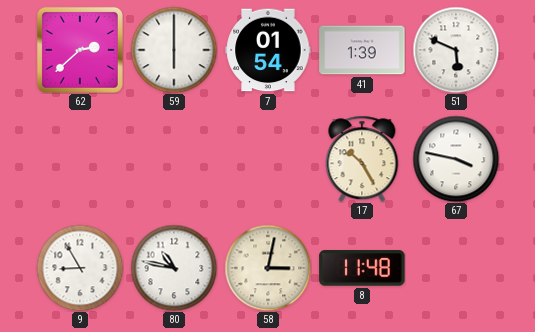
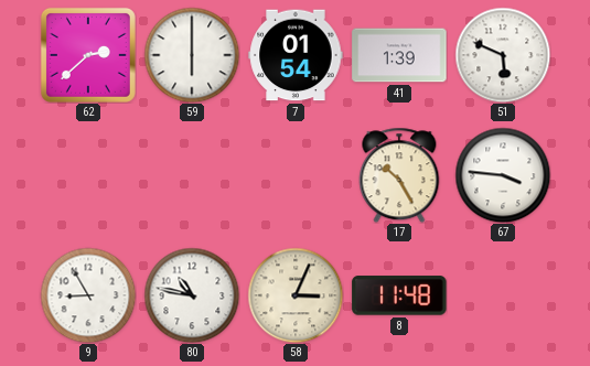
67: 3:47 -> 3:46 (503, 175)
58: 3:02 -> 3:04 (296, 295)
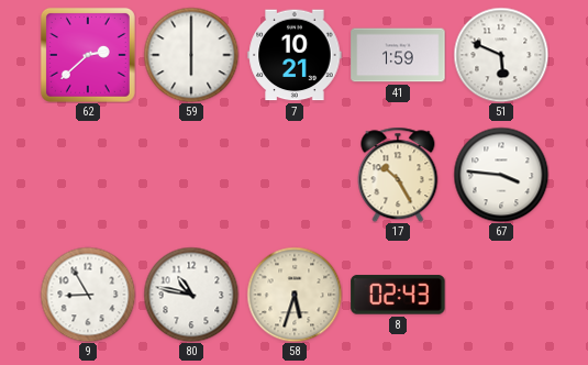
7: 01:54 -> 10:21 (295, 55)
41: 1:39 -> 1:59 (398, 55)
58: 3:04 -> 5:33 (295, 295)
8: 11:48 -> 02:43 (398, 295)
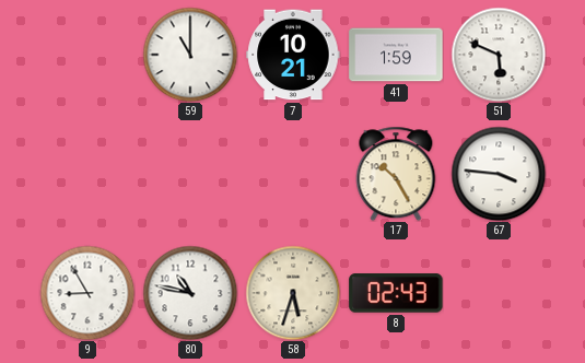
62: 2:38 -> none (88, 55)
59: 6:00 -> 11:00 (190, 55)
